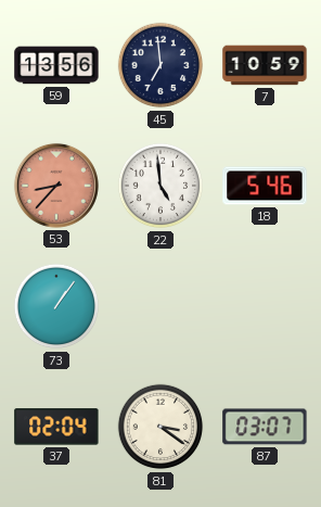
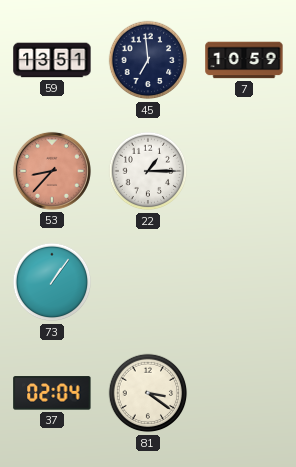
59: 13:56 -> 13:51 (52, 60)
22: 4:59 -> 1:15 (148, 171)
18: 5:46 -> none (265, 186)
87: 03:07 -> none (265, 427)
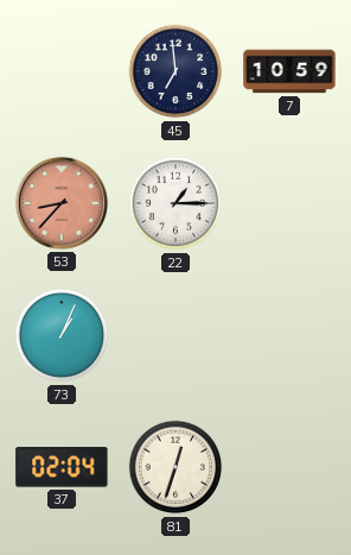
59: 13:51 -> none (52, 60)
73: 1:06 -> 1:04 (62, 335)
81: 3:21 -> 12:33 (175, 467)
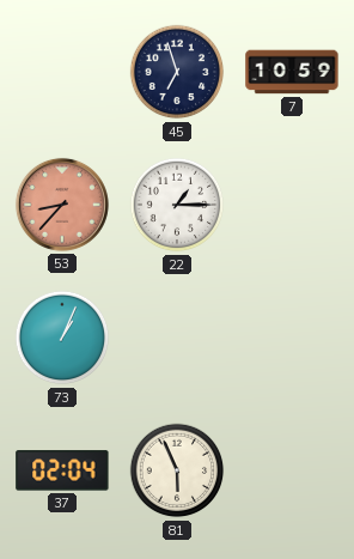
45: 6:59 -> 6:57 (177, 72)
81: 12:33 -> 5:56 (177, 470)
